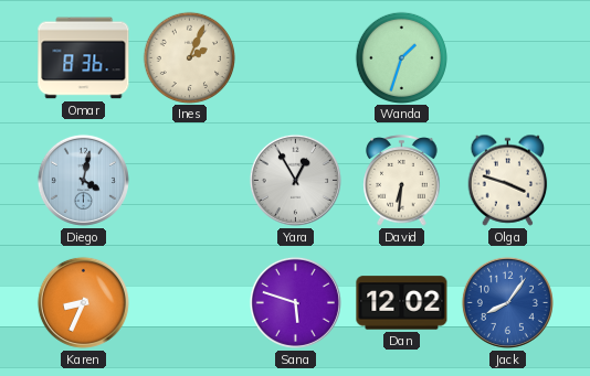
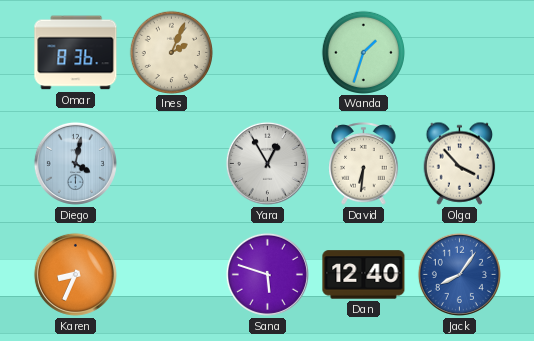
Olga: 3:48 -> 3:53 (460, 163)
Dan: 12:02 -> 12:40 (364, 275)
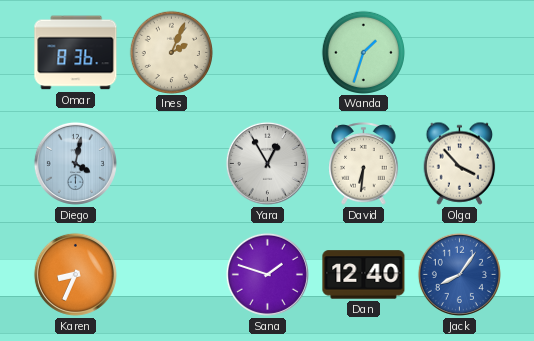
Sana: 5:48 -> 1:48 (267, 274)
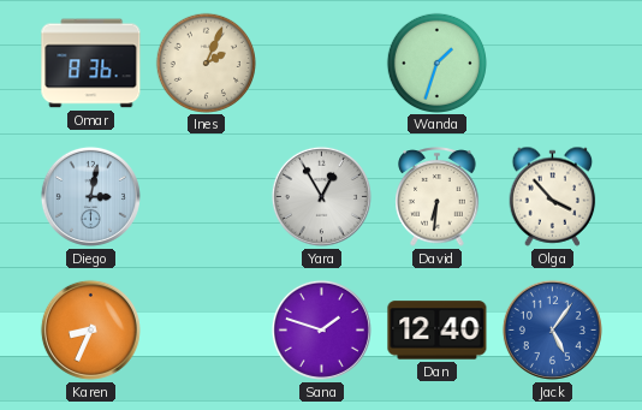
Diego: 4:02 -> 3:02 (90, 196)
Jack: 8:06 -> 5:06 (552, 329)
